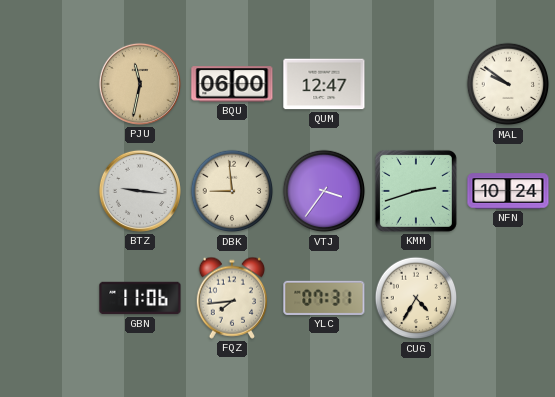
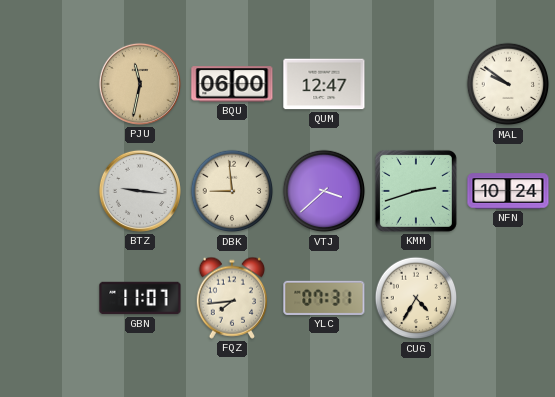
VTJ: 3:36 -> 3:38 (324, 191)
GBN: 11:06 -> 11:07 (140, 298)
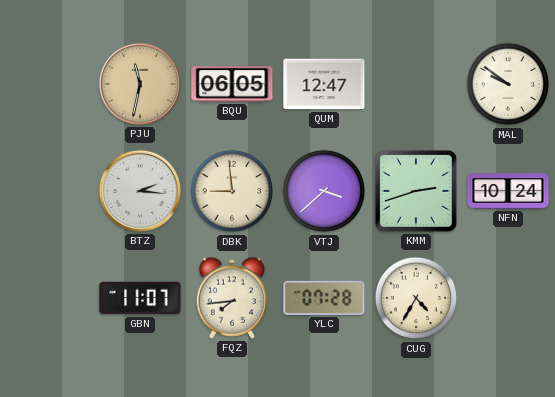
BQU: 06:00 -> 06:05 (232, 84)
BTZ: 9:16 -> 2:16 (140, 191)
YLC: 07:31 -> 07:28 (324, 298)
